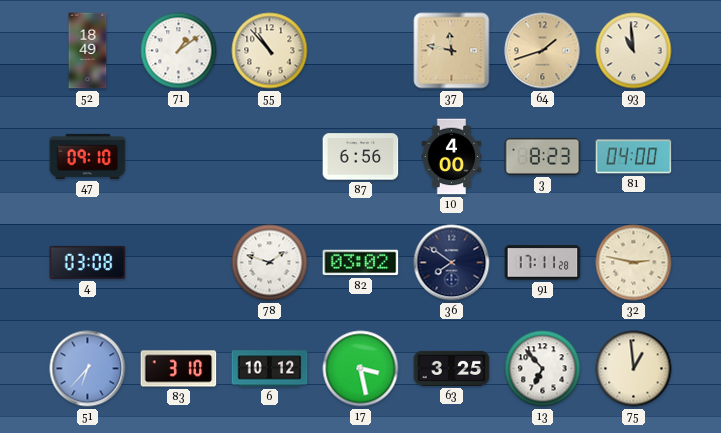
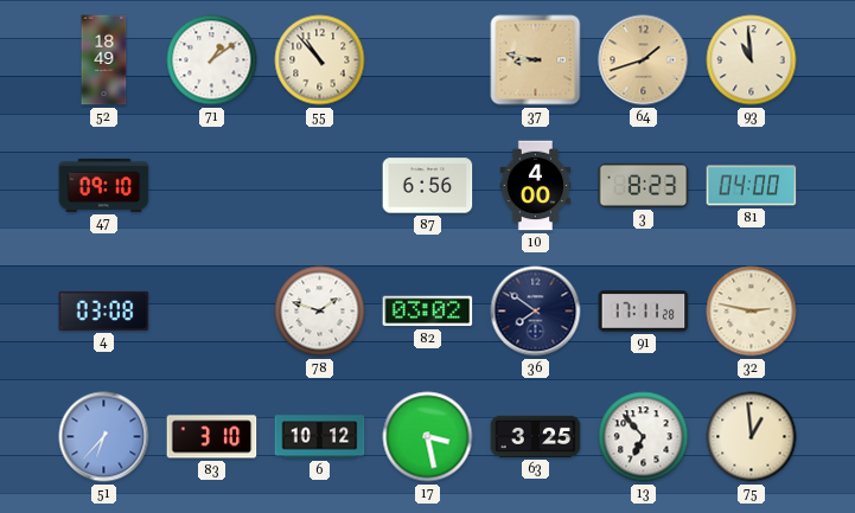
37: 11:47 -> 8:47 (536, 60)
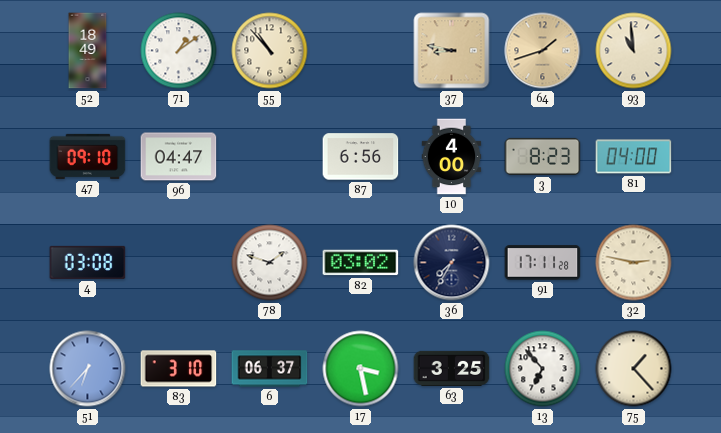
96: none -> 04:47 (179, 157)
36: 7:51 -> 7:35 (452, 263)
6: 10:12 -> 06:37 (270, 369)
75: 12:59 -> 1:23 (634, 369)
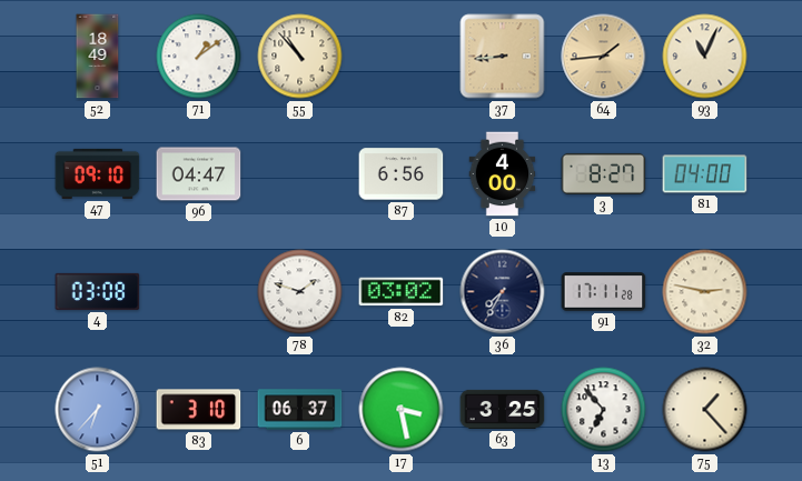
37: 8:47 -> 8:44 (503, 57)
64: 1:42 -> 1:44 (604, 57)
93: 10:59 -> 11:04 (705, 57)
3: 8:23 -> 8:27 (604, 173)
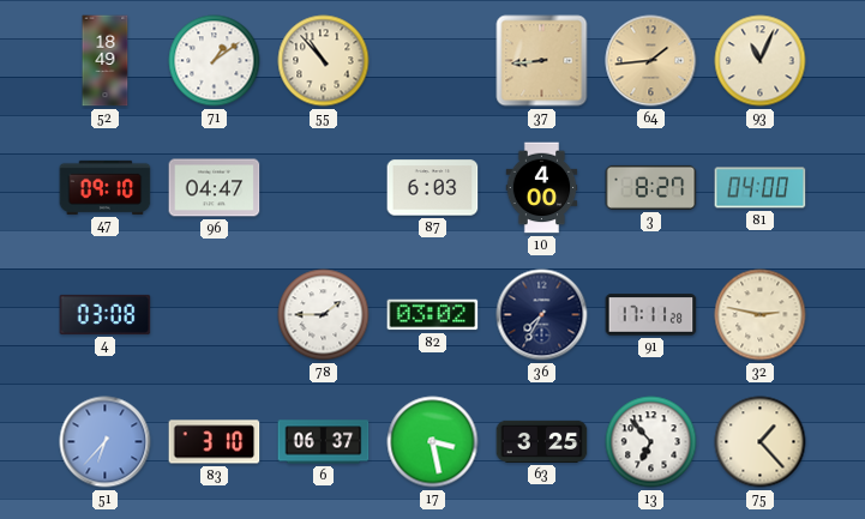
87: 6:56 -> 6:03 (433, 188)
78: 1:48 -> 1:45 (324, 315)
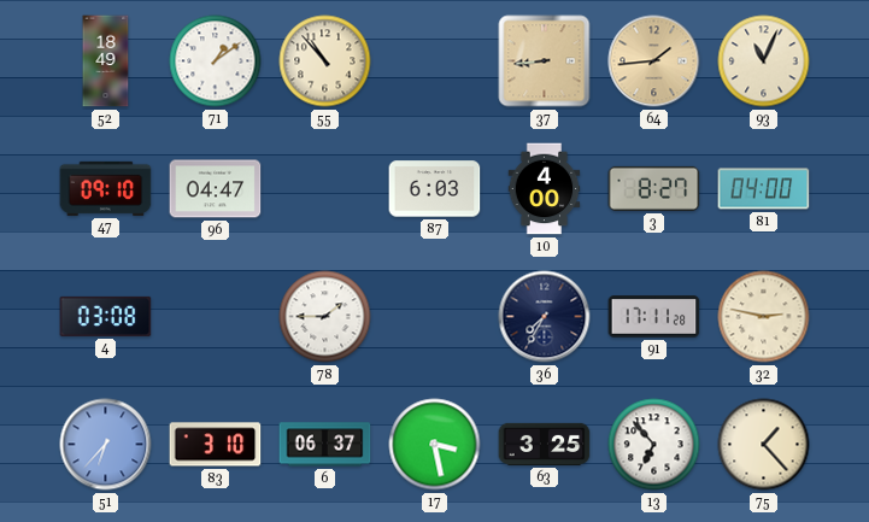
82: 03:02 -> none (433, 315)
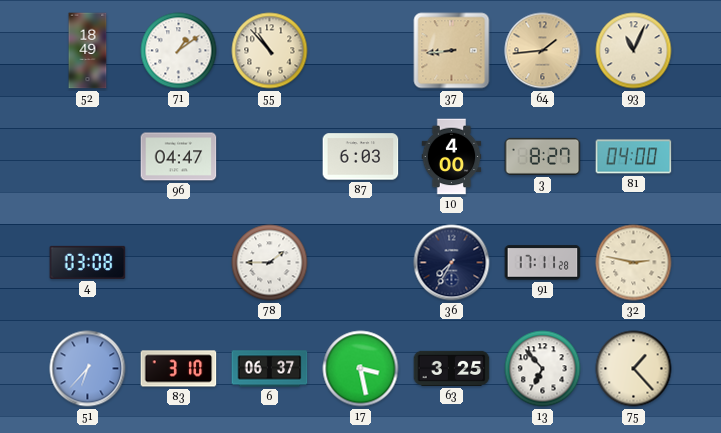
47: 09:10 -> none (106, 188)
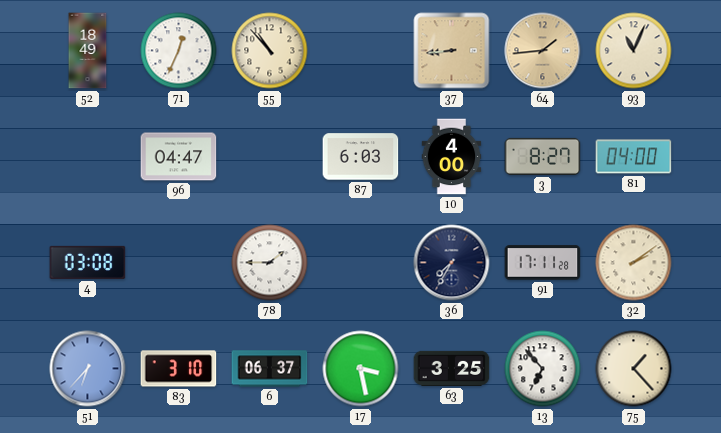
71: 1:09 -> 12:34 (179, 51)
32: 2:47 -> 2:09 (634, 263)
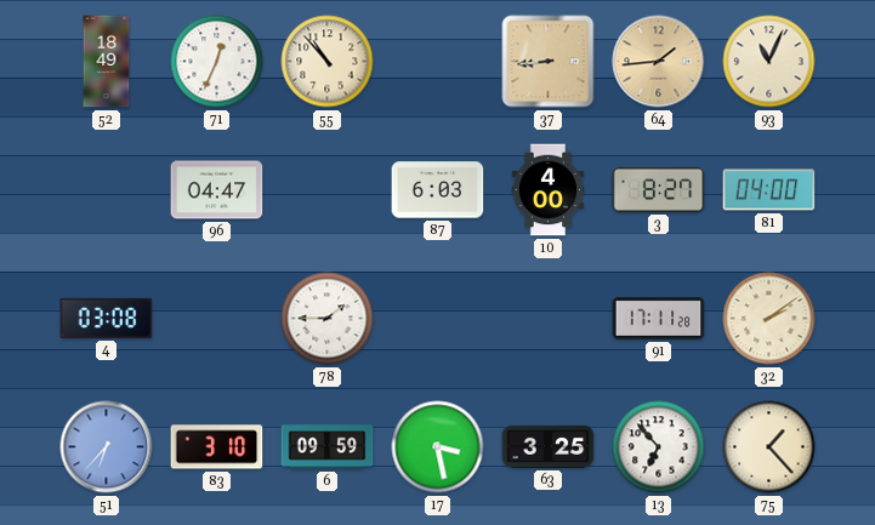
36: 7:35 -> none (452, 263)
6: 06:37 -> 09:59 (328, 447)
